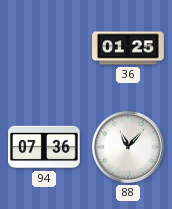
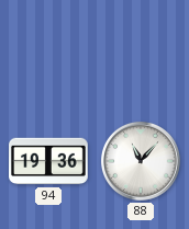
36: 01:25 -> none (128, 48)
94: 07:36 -> 19:36 (49, 161)
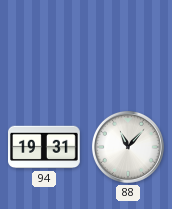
94: 19:36 -> 19:31 (45, 147)
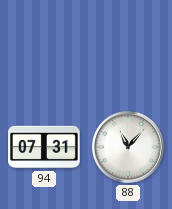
94: 19:31 -> 07:31 (45, 147)
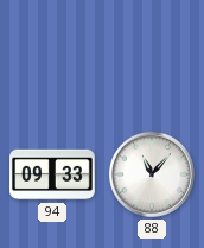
94: 07:31 -> 09:33 (53, 174)
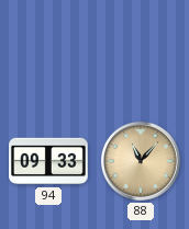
88 dial: white -> champagne (141, 161)
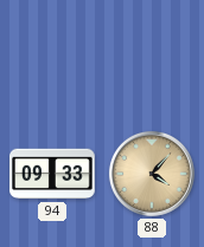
88: 11:07 -> 4:07 (152, 174)
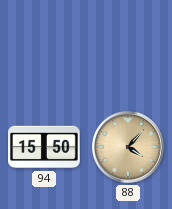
94: 09:33 -> 15:50 (45, 147)
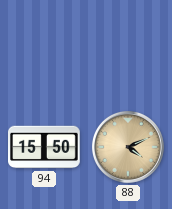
88: 4:07 -> 4:11 (128, 147)
